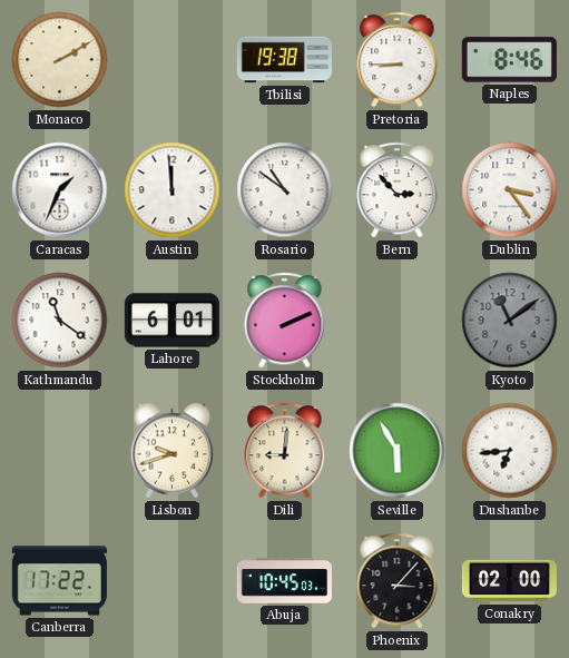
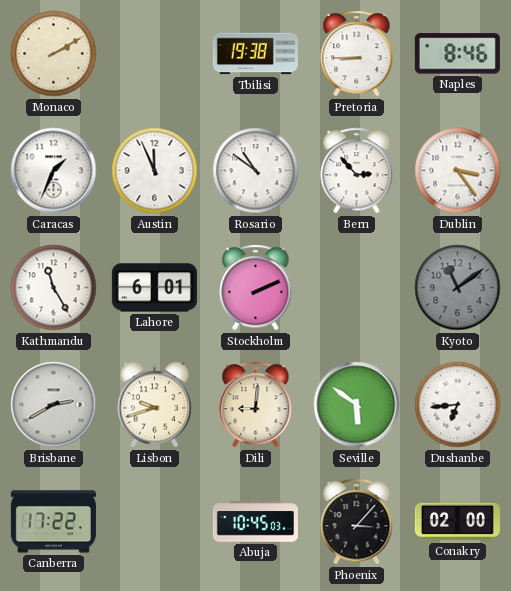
Austin: 11:59 -> 11:56 (155, 171)
Kathmandu: 11:21 -> 11:25 (54, 288)
Brisbane: none -> 2:40 (54, 405)
Seville: 5:55 -> 5:51 (357, 405)
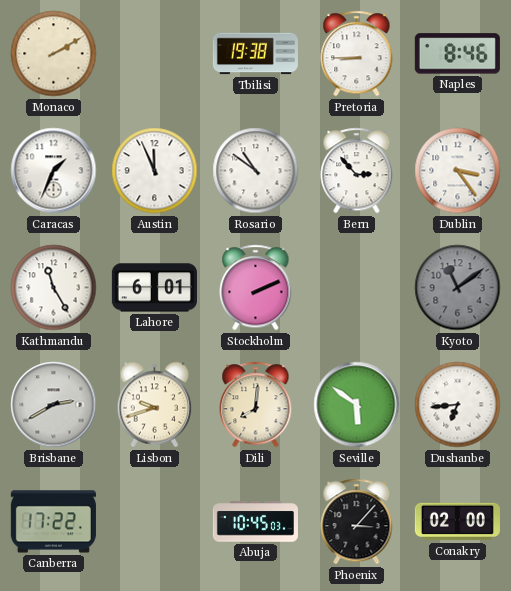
Dili: 9:01 -> 8:01 (256, 405)
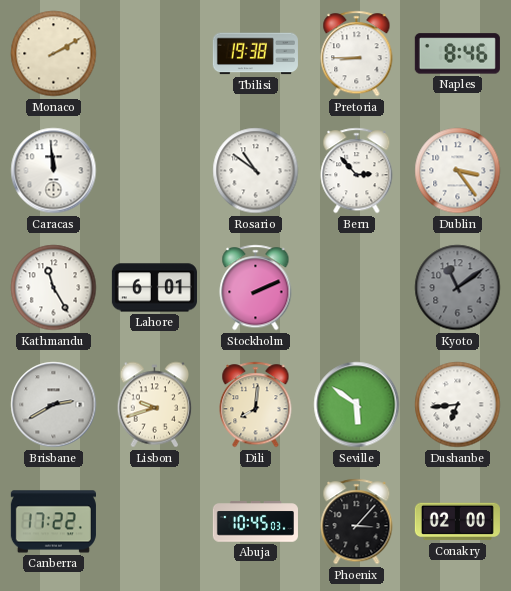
Caracas: 1:34 -> 11:59 (54, 171)
Austin: 11:56 -> none (155, 171)
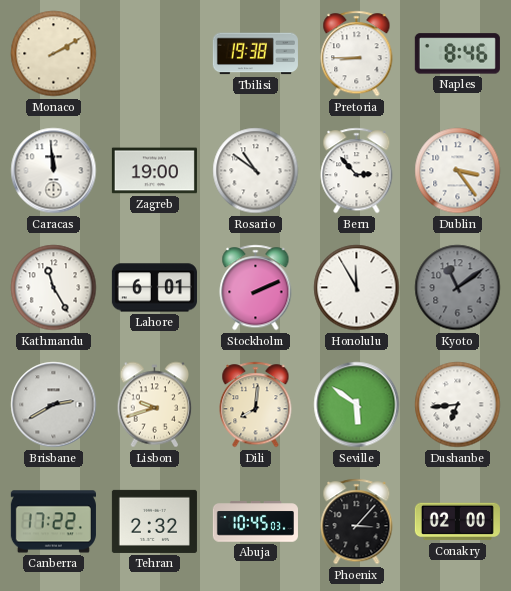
Zagreb: none -> 19:00 (154, 171)
Honolulu: none -> 11:55 (357, 288)
Tehran: none -> 2:32 (154, 521)
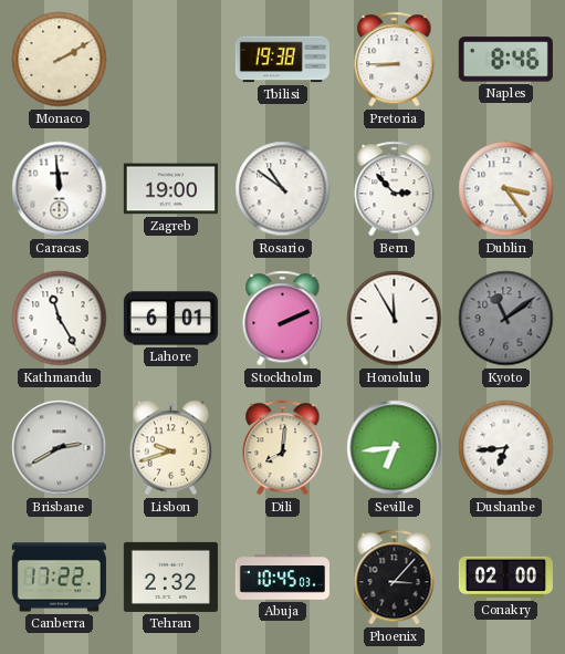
Seville: 5:51 -> 6:44 (395, 448)
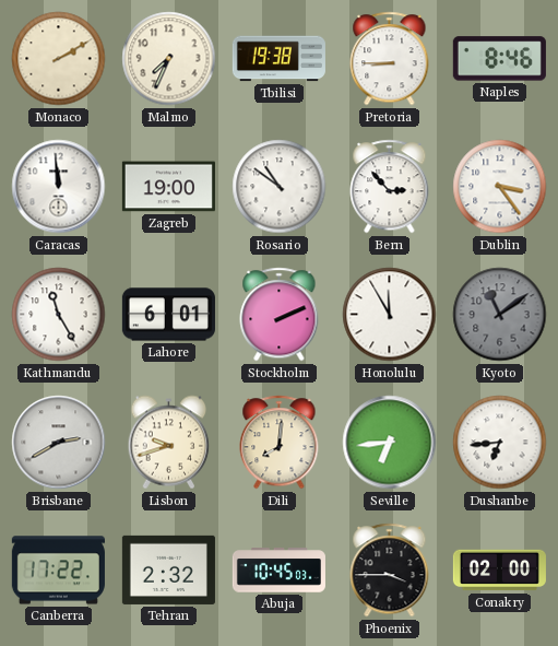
Malmo: none -> 7:34 (169, 59)
Phoenix: 3:07 -> 3:45 (390, 571)
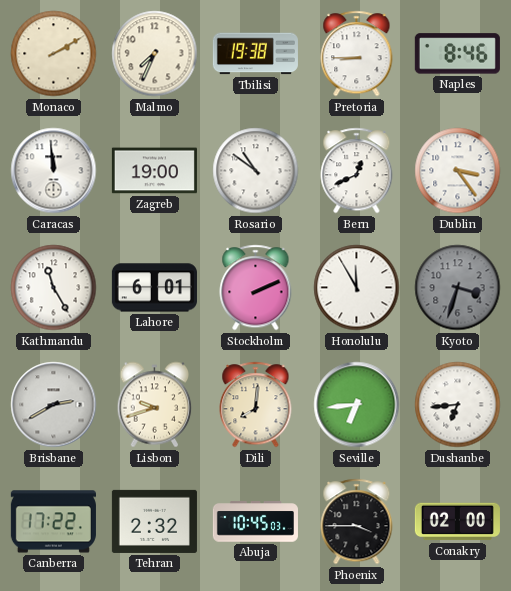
Bern: 2:53 -> 12:41 (357, 171)
Kyoto: 11:09 -> 3:33 (458, 288)
